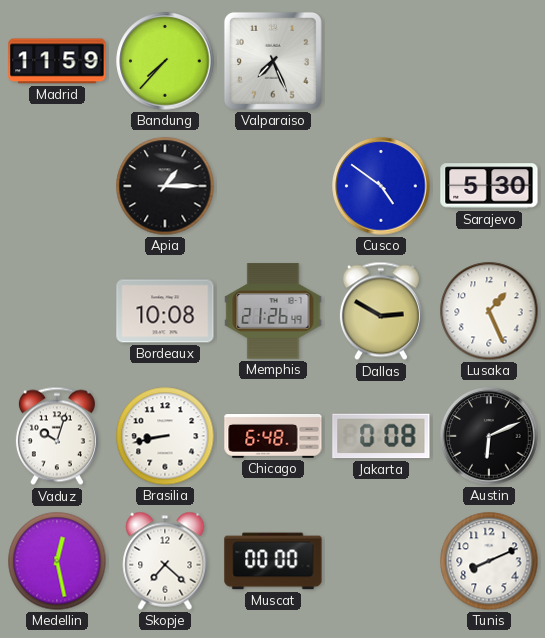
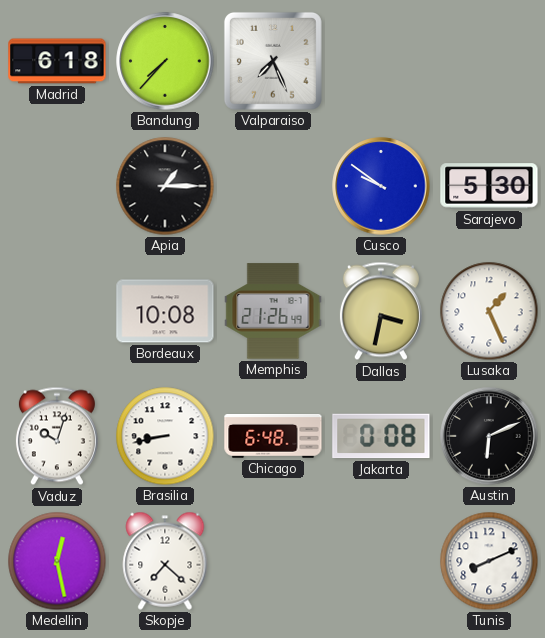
Madrid: 11:59 -> 6:18 (57, 61)
Cusco: 4:51 -> 9:51 (381, 186)
Dallas: 2:50 -> 3:32 (381, 311)
Muscat: 00:00 -> none (273, 561)
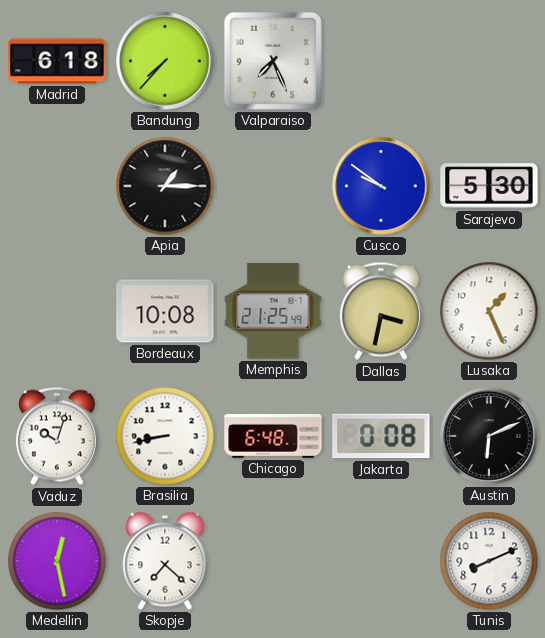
Memphis: 21:26 -> 21:25 (273, 311)
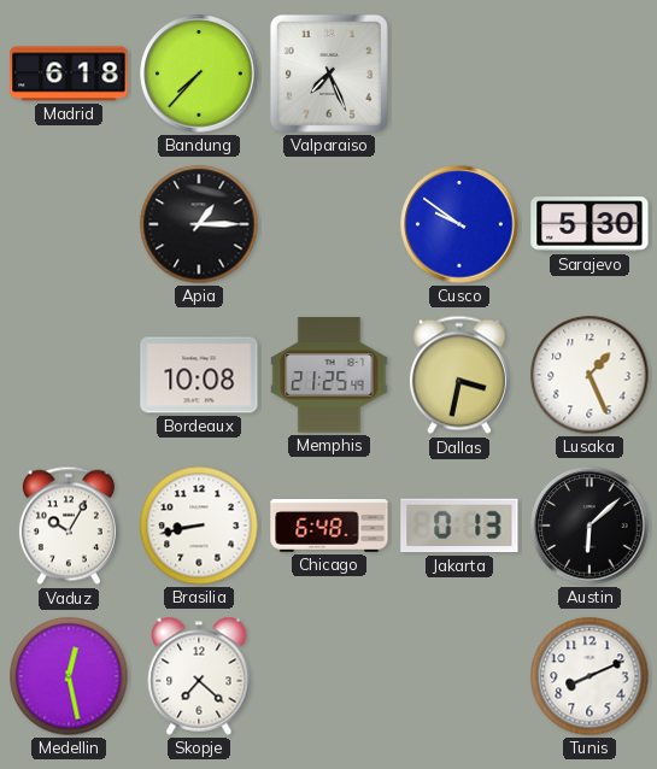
Vaduz: 10:03 -> 10:05 (69, 526)
Jakarta: 0:08 -> 0:13 (459, 526)
Austin: 6:11 -> 6:08 (589, 526)
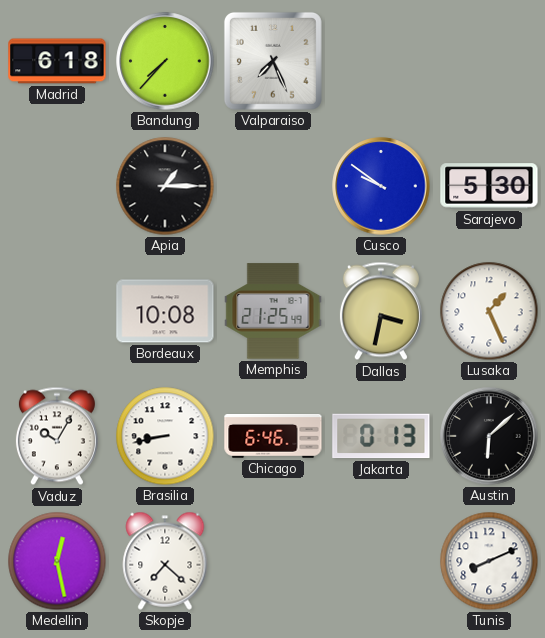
Chicago: 6:48 -> 6:46 (273, 437)
